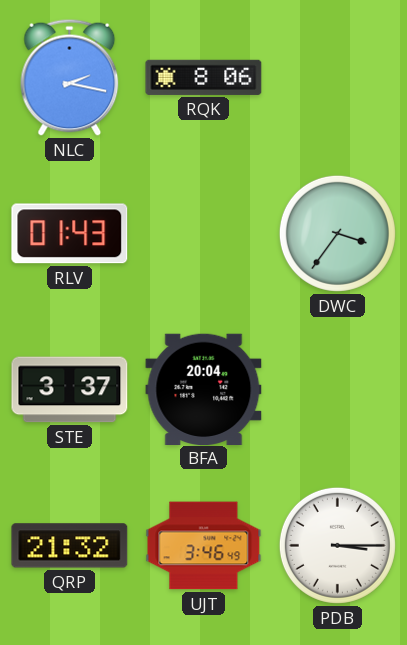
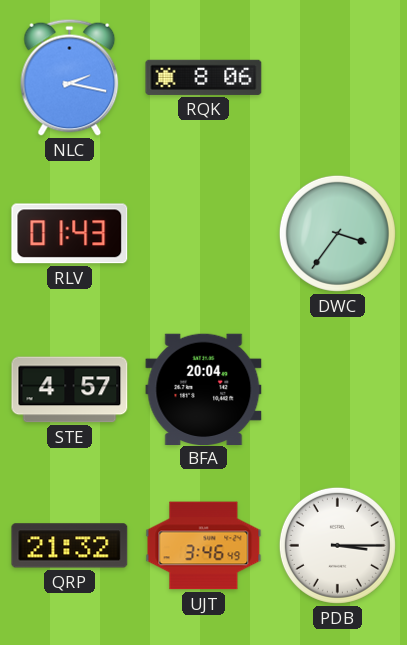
STE: 3:37 -> 4:57 (70, 390)
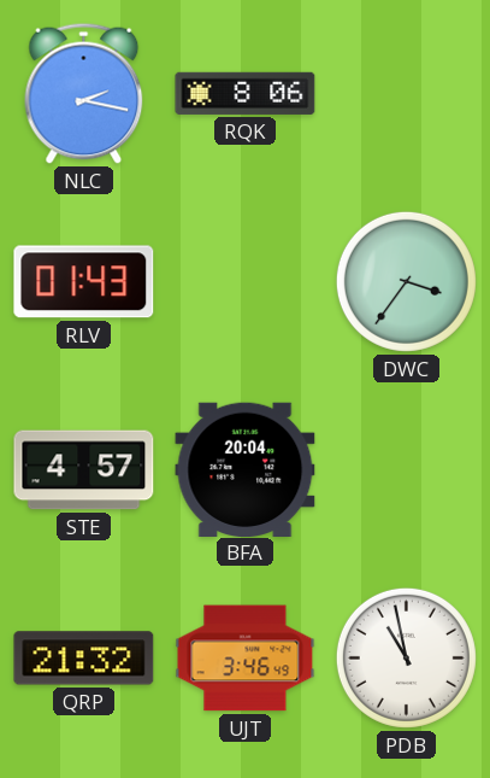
PDB: 3:15 -> 10:58 (406, 657)
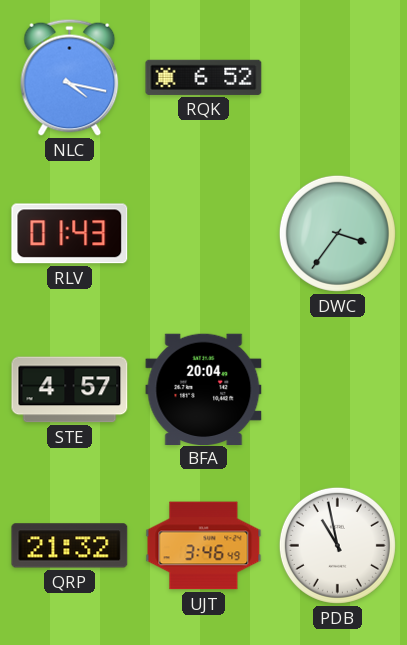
NLC: 2:17 -> 4:17 (70, 77)
RQK: 8:06 -> 6:52 (204, 77)
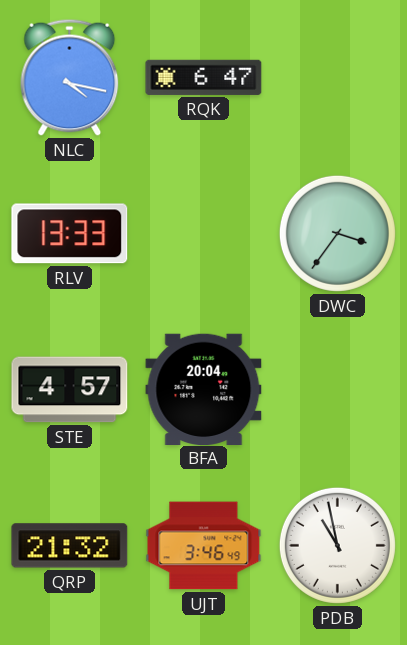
RQK: 6:52 -> 6:47 (204, 77)
RLV: 01:43 -> 13:33 (70, 234)
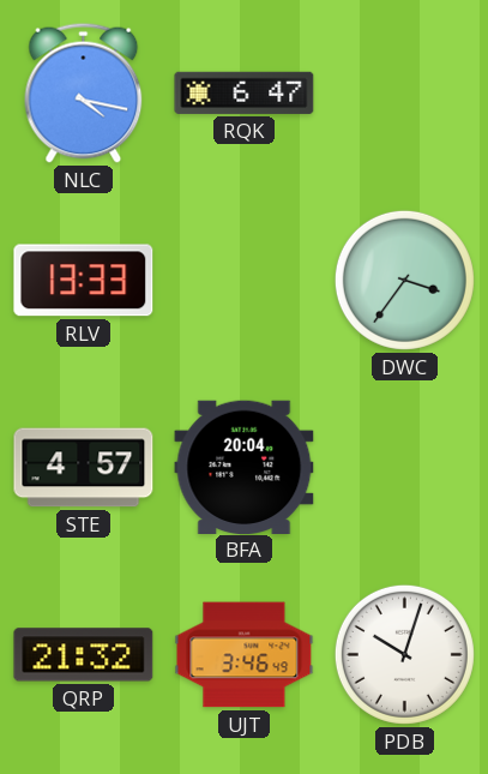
PDB: 10:58 -> 10:03 (404, 654)
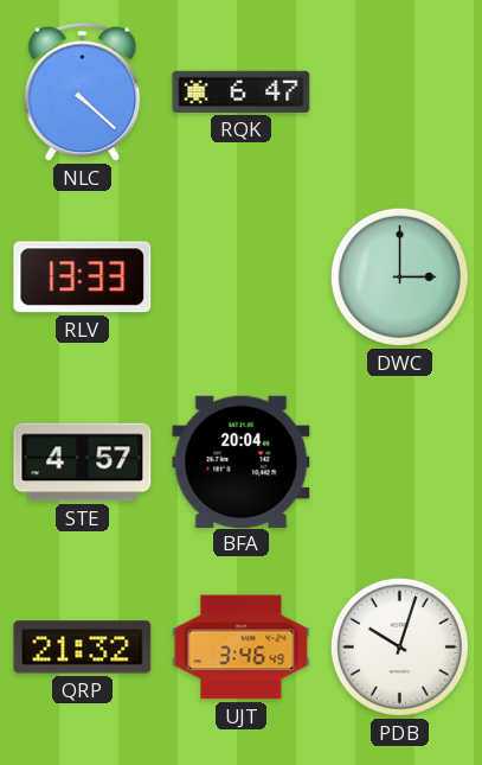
NLC: 4:17 -> 4:22 (83, 91)
DWC: 3:36 -> 3:00 (399, 276)
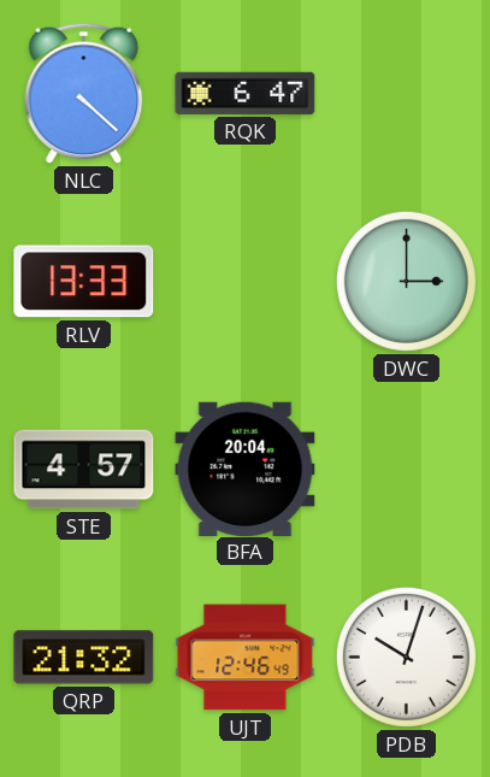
UJT: 3:46 -> 12:46 (246, 658)
